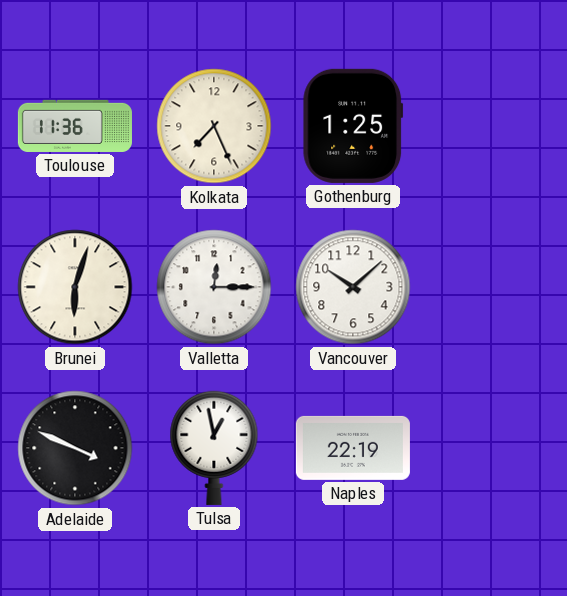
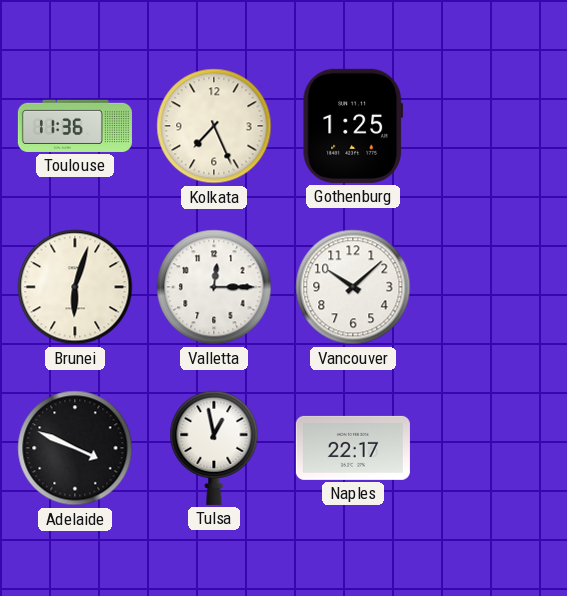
Naples: 22:19 -> 22:17 (353, 448)
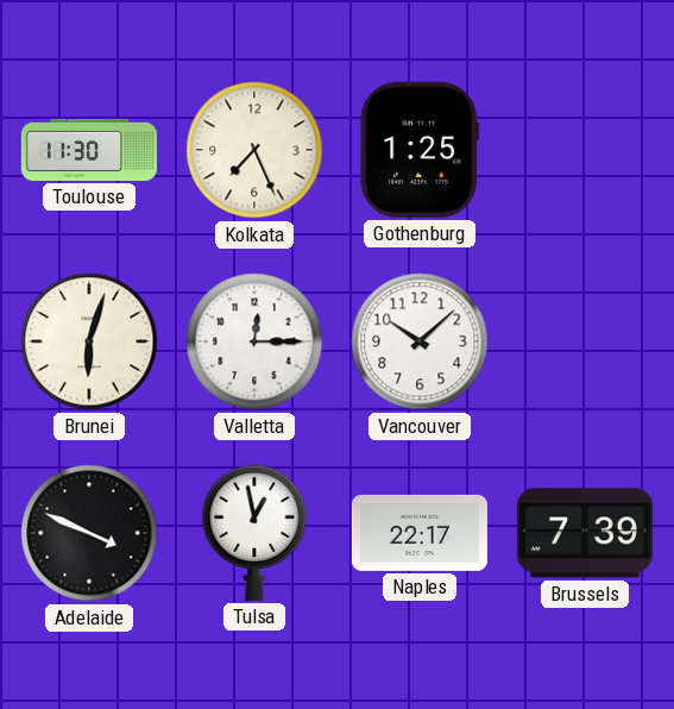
Toulouse: 11:36 -> 11:30 (89, 150)
Brussels: none -> 7:39 (585, 533)
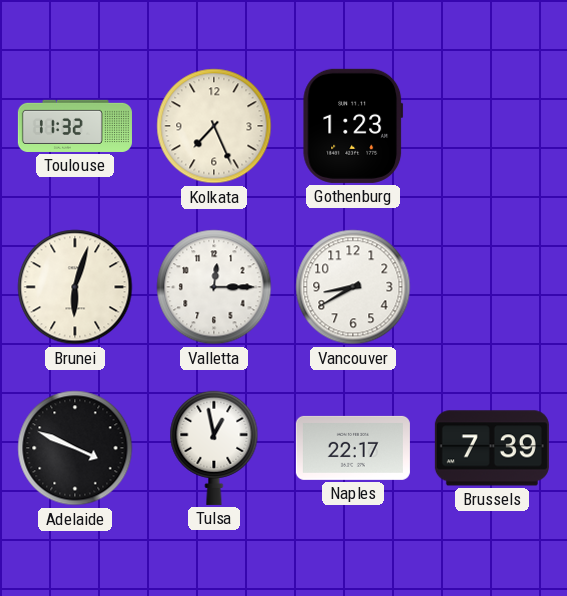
Toulouse: 11:30 -> 11:32 (75, 126)
Gothenburg: 1:25 -> 1:23 (353, 126)
Vancouver: 10:08 -> 8:40 (353, 287)
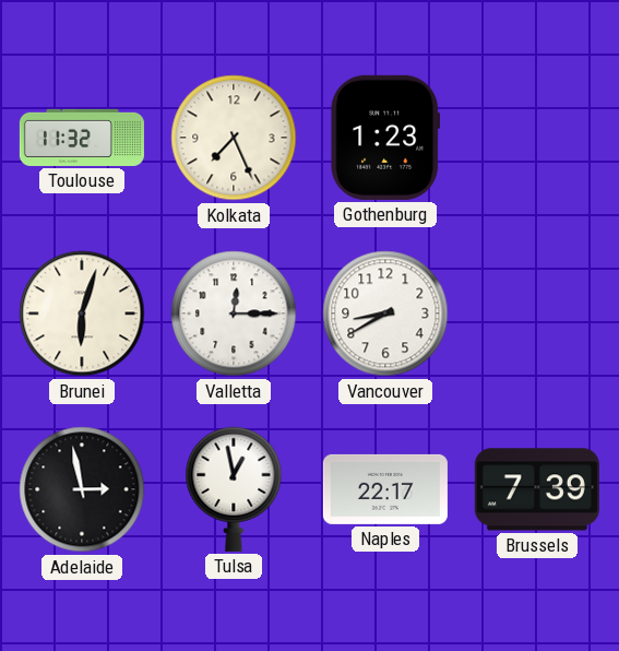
Adelaide: 3:49 -> 2:58 (82, 489)
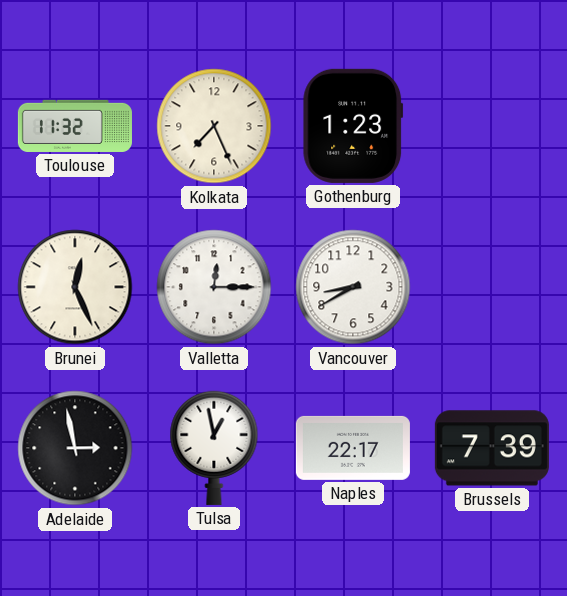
Brunei: 6:03 -> 12:26 (75, 287)
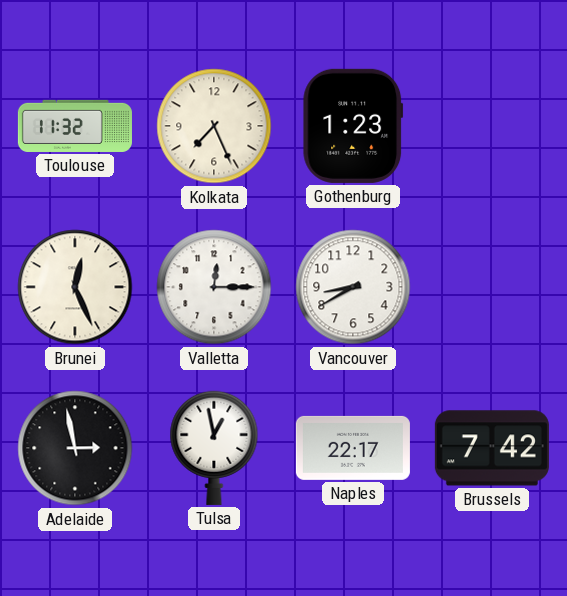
Brussels: 7:39 -> 7:42 (492, 448)
